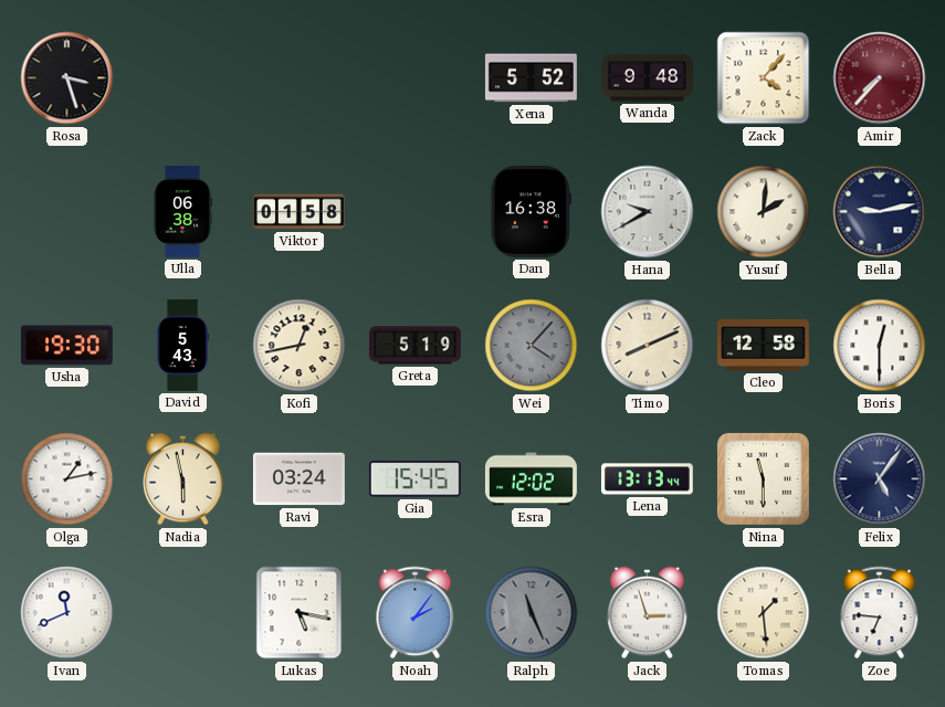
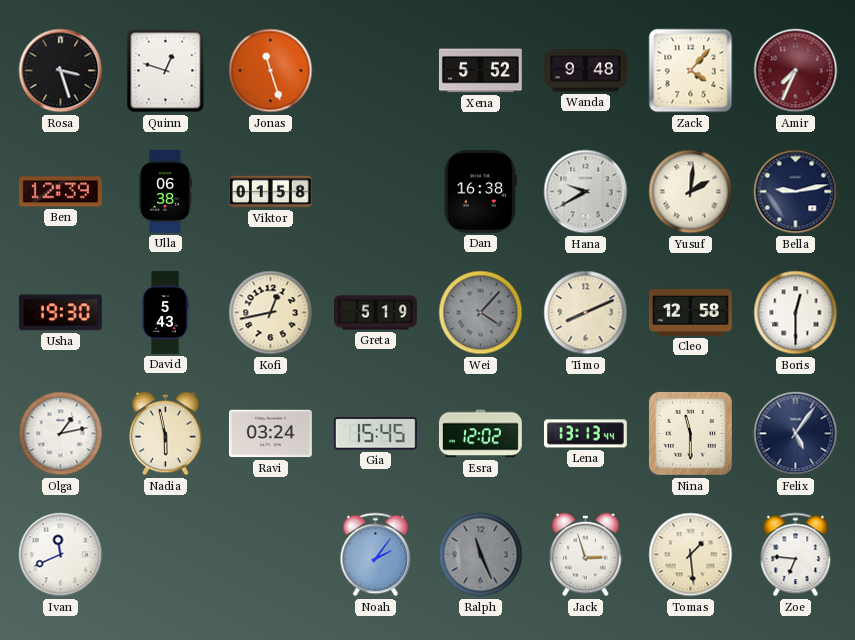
Quinn: none -> 12:48 (166, 71)
Jonas: none -> 11:27 (271, 71)
Amir: 7:37 -> 7:34 (796, 71)
Ben: none -> 12:39 (60, 192)
Lukas: 5:17 -> none (300, 613)
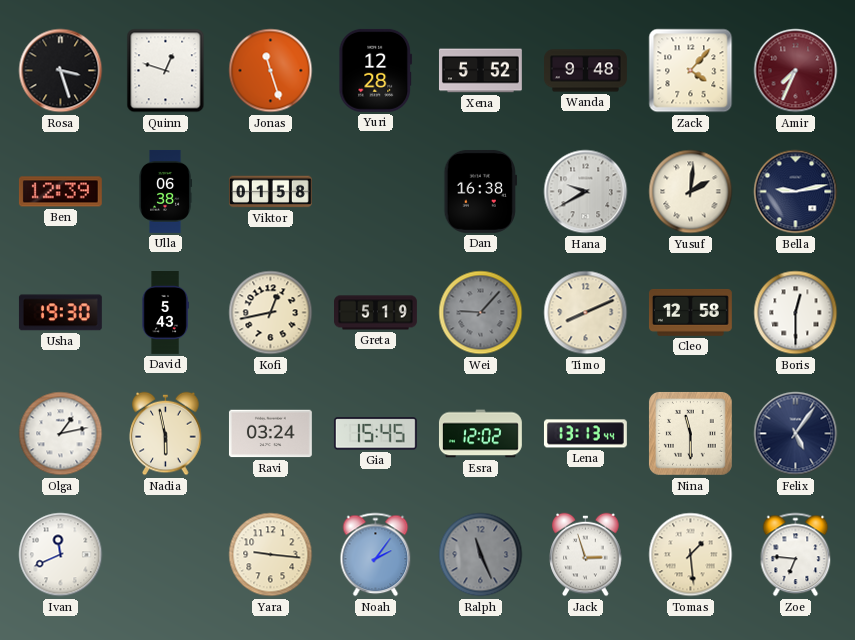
Yuri: none -> 12:28 (375, 70)
Wei: 4:07 -> 9:07 (481, 313)
Yara: none -> 9:16 (271, 555)
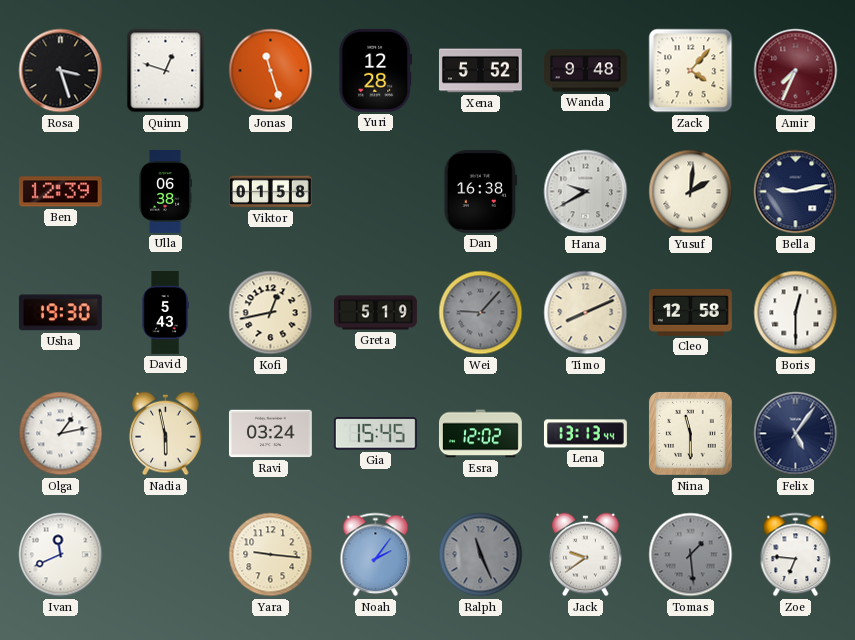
Jack: 2:57 -> 9:39 (586, 555)
Tomas dial: cream -> grey (691, 555)
